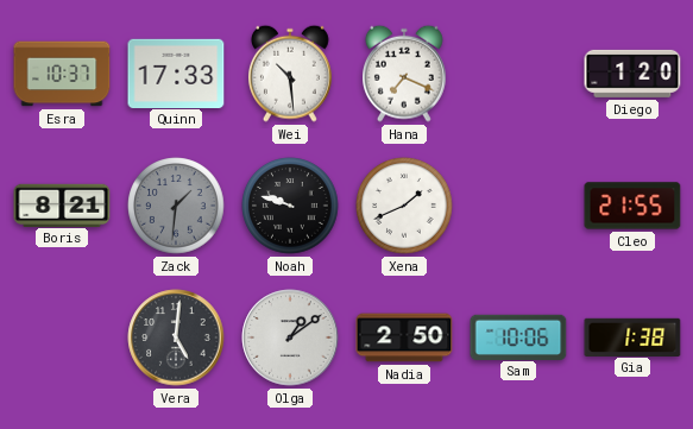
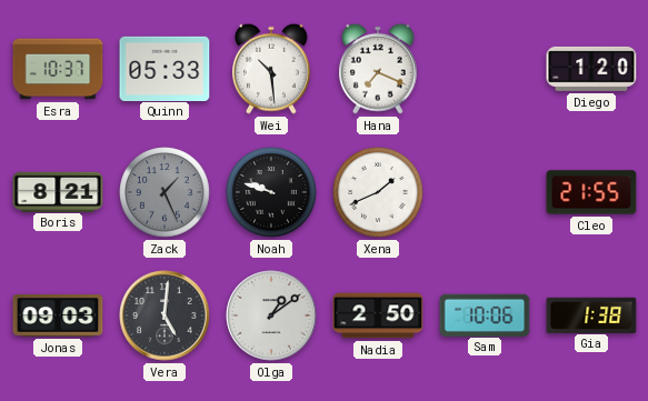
Quinn: 17:33 -> 05:33 (165, 68)
Zack: 1:31 -> 1:26 (165, 192)
Jonas: none -> 09:03 (58, 317)
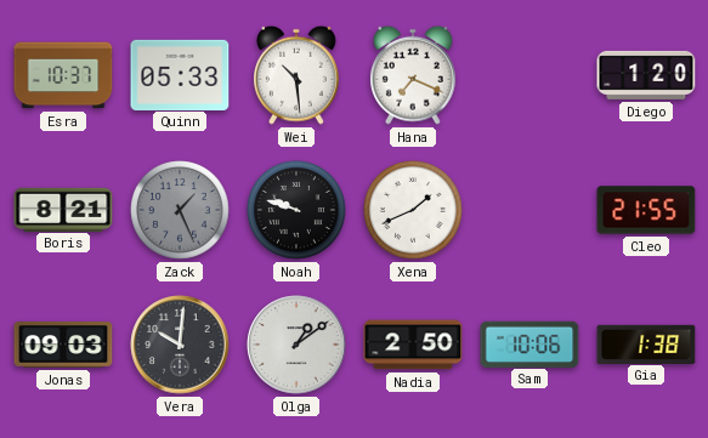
Vera: 5:01 -> 10:01 (180, 345)
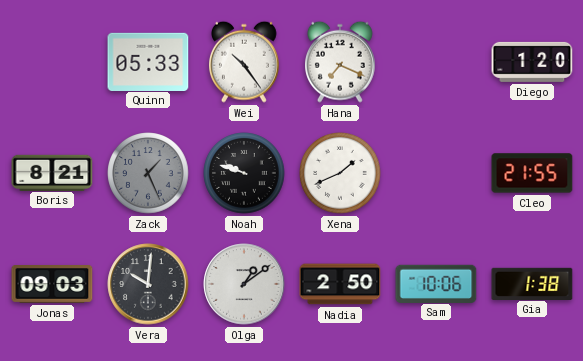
Esra: 10:37 -> none (63, 75)
Wei: 10:29 -> 10:24 (245, 62)
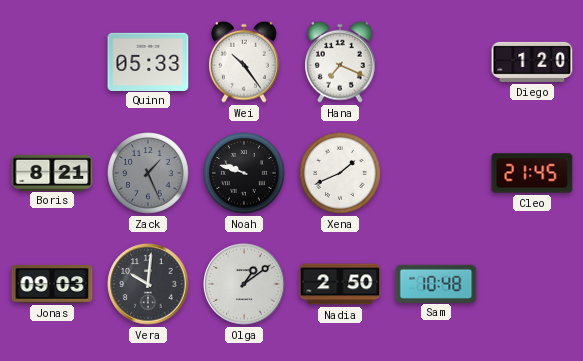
Cleo: 21:55 -> 21:45 (532, 173)
Sam: 10:06 -> 10:48 (436, 283)
Gia: 1:38 -> none (532, 283)
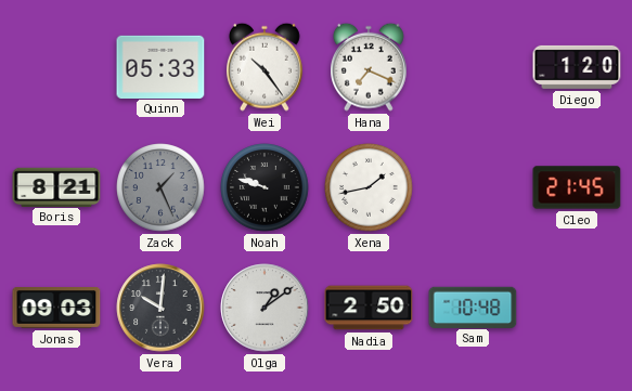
Xena: 1:41 -> 1:43 (369, 187)
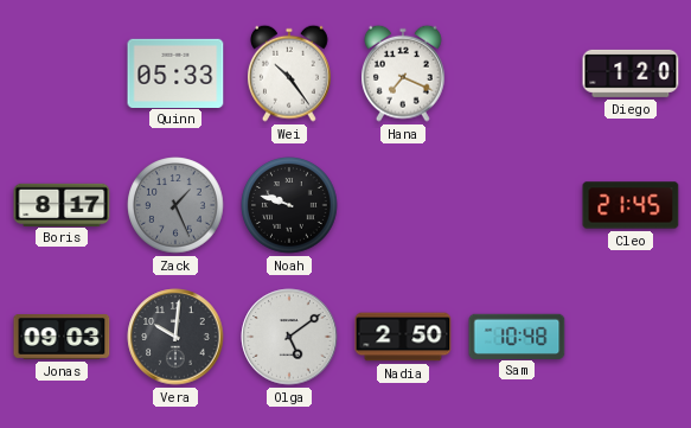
Boris: 8:21 -> 8:17 (62, 204)
Xena: 1:43 -> none (369, 187)
Olga: 1:09 -> 5:09 (289, 337)
